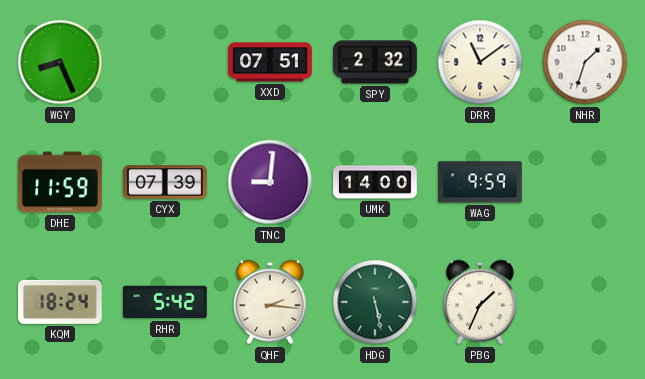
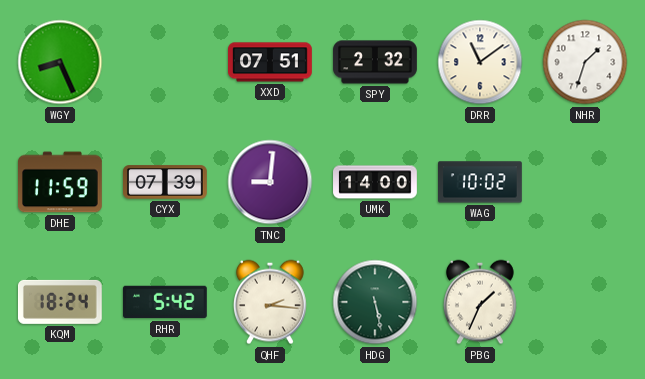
WAG: 9:59 -> 10:02 (481, 182)
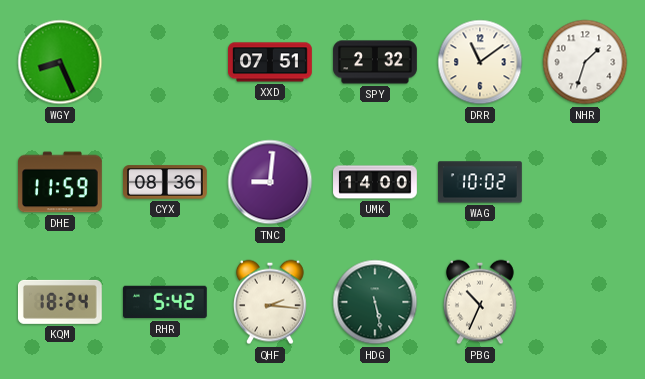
CYX: 07:39 -> 08:36 (166, 182)
PBG: 1:34 -> 10:34 (480, 302)
